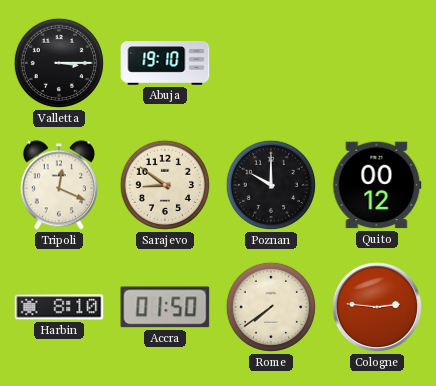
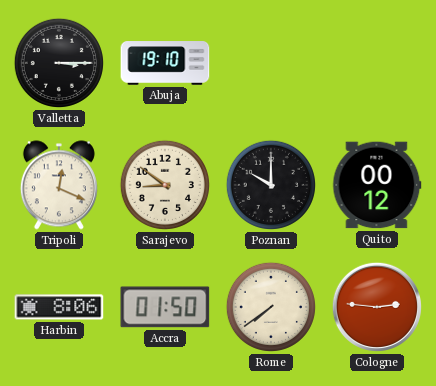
Harbin: 8:10 -> 8:06 (59, 307)
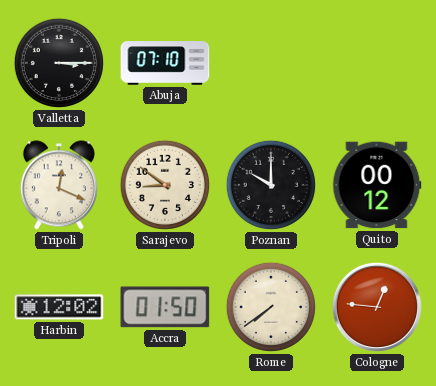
Abuja: 19:10 -> 07:10 (165, 63)
Harbin: 8:06 -> 12:02 (59, 307)
Cologne: 2:46 -> 12:46 (377, 307)
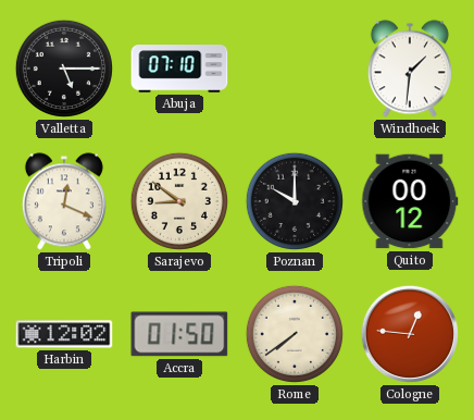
Valletta: 3:15 -> 5:15 (64, 69)
Windhoek: none -> 1:31 (410, 69)
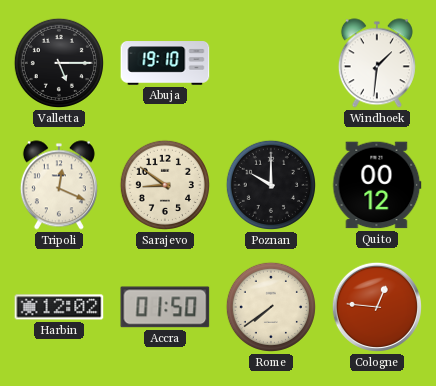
Abuja: 07:10 -> 19:10 (165, 63)
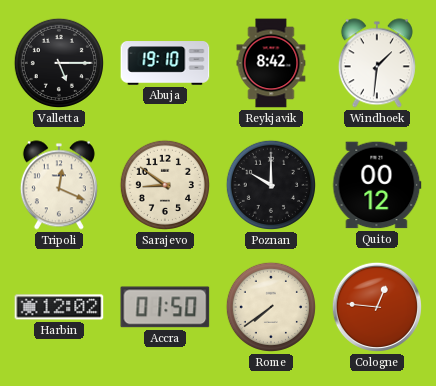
Reykjavik: none -> 8:42 (271, 63)
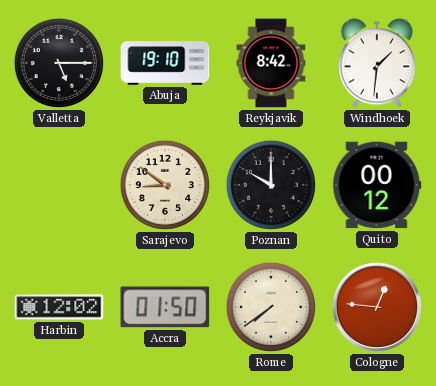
Tripoli: 12:19 -> none (59, 185)
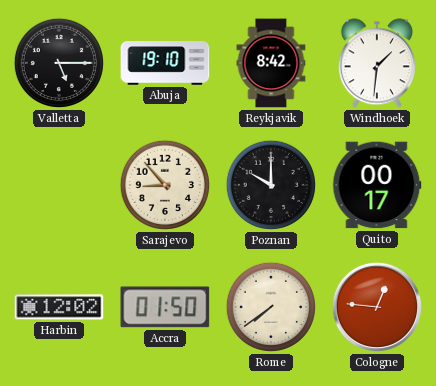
Sarajevo: 8:51 -> 8:53 (165, 185)
Quito: 00:12 -> 00:17 (377, 185)
